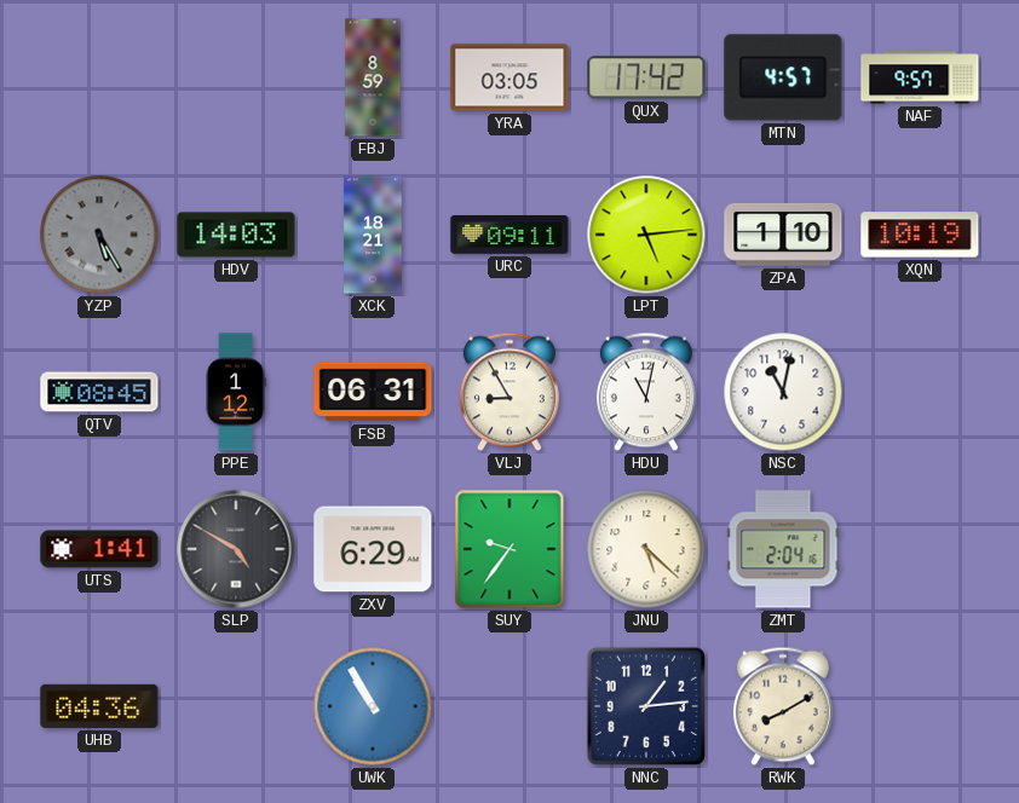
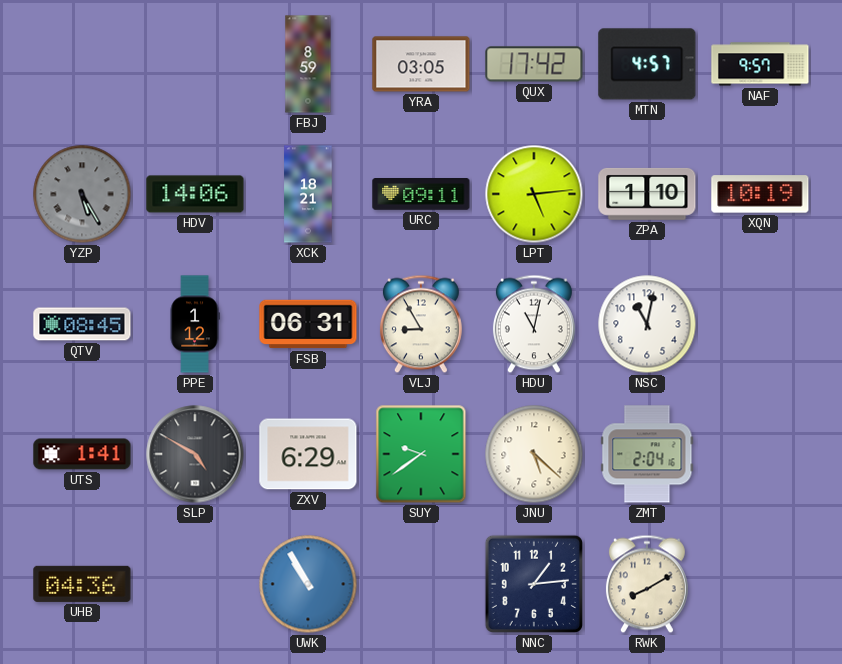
HDV: 14:03 -> 14:06 (195, 194)
SUY: 9:36 -> 9:39 (421, 454)
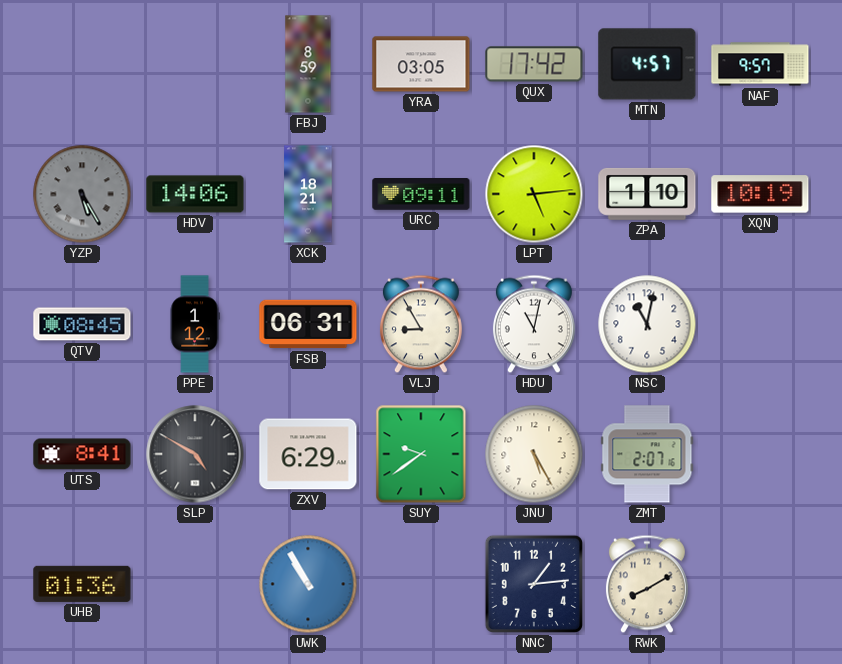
UTS: 1:41 -> 8:41 (82, 454)
JNU: 5:22 -> 5:25 (534, 454)
ZMT: 2:04 -> 2:07 (647, 454)
UHB: 04:36 -> 01:36 (82, 584)
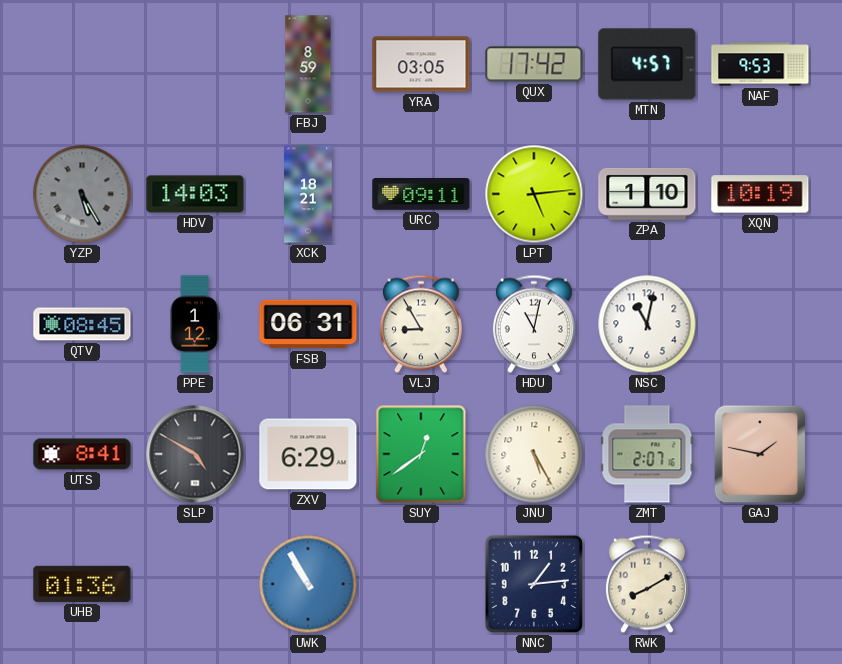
NAF: 9:57 -> 9:53 (760, 64)
HDV: 14:06 -> 14:03 (195, 194)
SUY: 9:39 -> 12:39 (421, 454)
GAJ: none -> 1:47 (760, 454)
